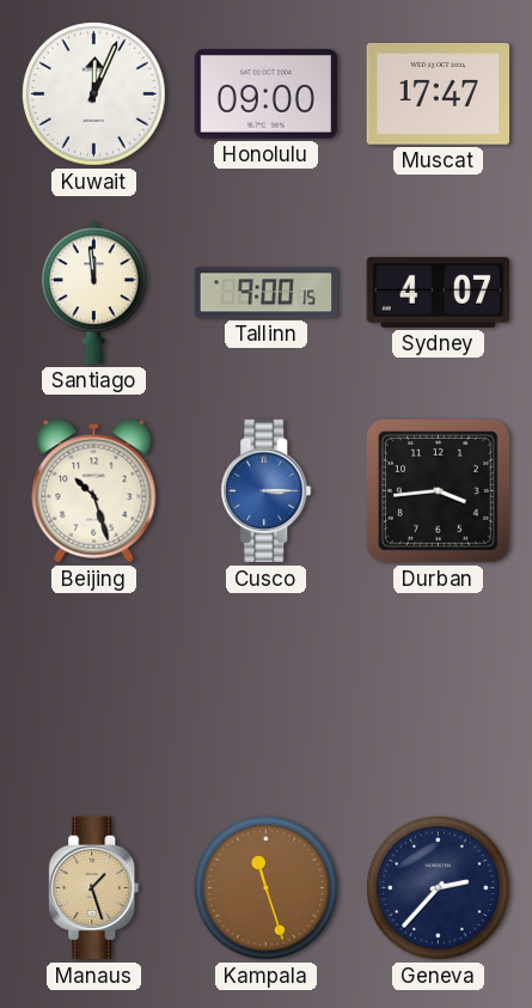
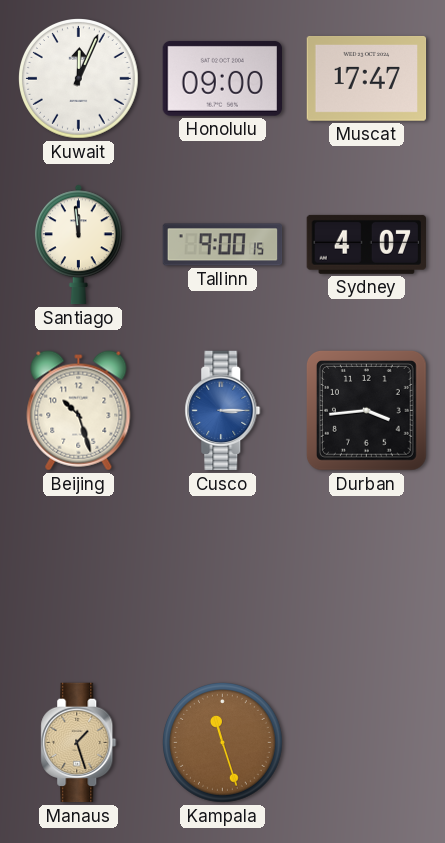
Geneva: 2:37 -> none (439, 888)
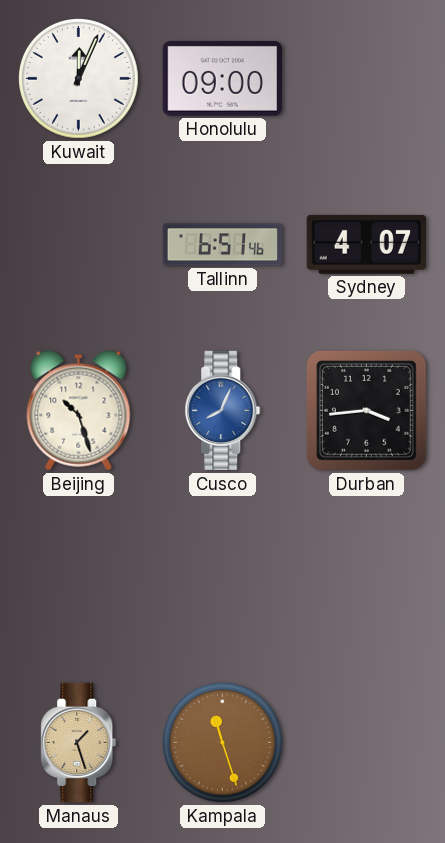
Muscat: 17:47 -> none (367, 78)
Santiago: 11:59 -> none (78, 245)
Tallinn: 9:00 -> 6:51 (223, 245)
Cusco: 3:15 -> 8:04 (223, 411)
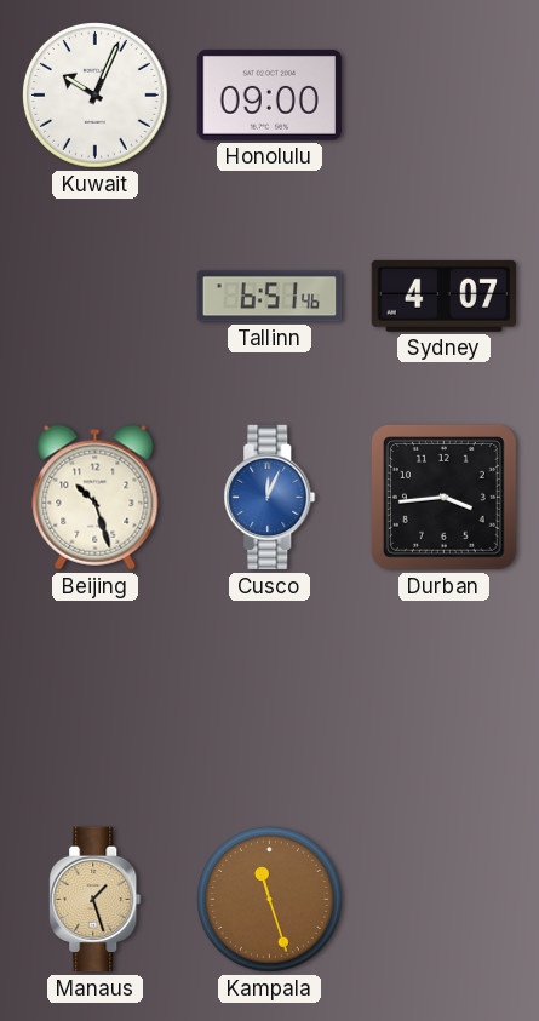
Kuwait: 12:04 -> 10:04 (96, 96)
Cusco: 8:04 -> 12:04 (270, 498)
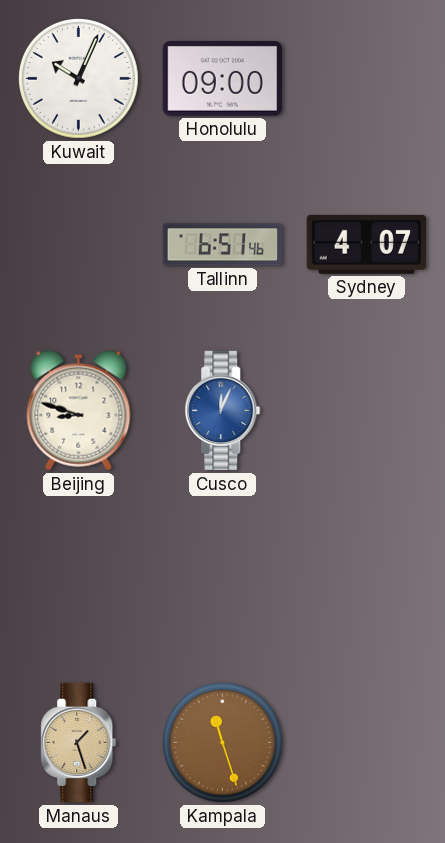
Beijing: 10:27 -> 8:48 (79, 411)
Durban: 3:44 -> none (445, 498)
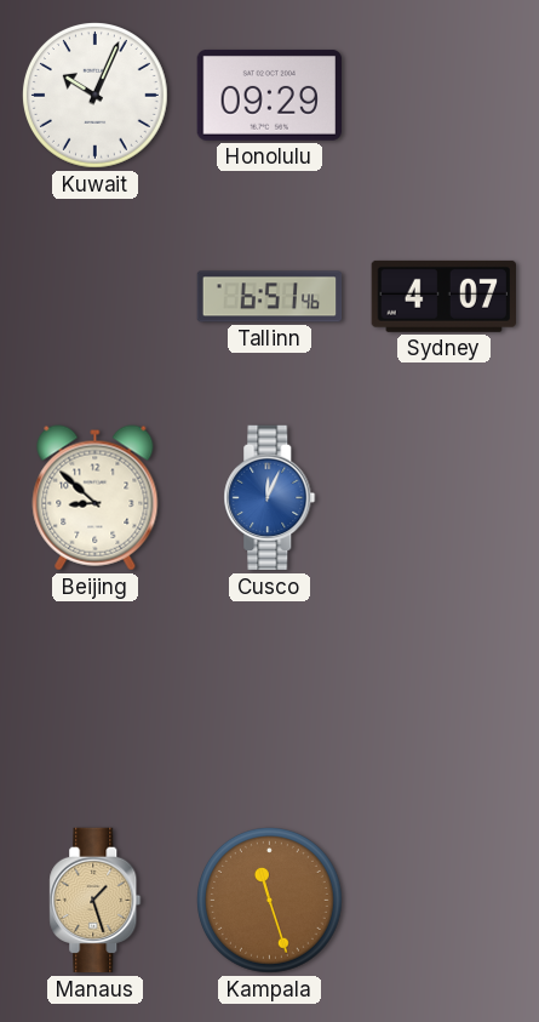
Honolulu: 09:00 -> 09:29 (269, 95)
Beijing: 8:48 -> 8:52 (96, 498)
